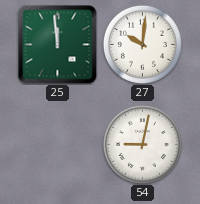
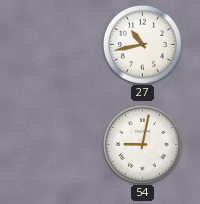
25: 11:59 -> none (57, 44)
27: 10:01 -> 10:43 (142, 44)
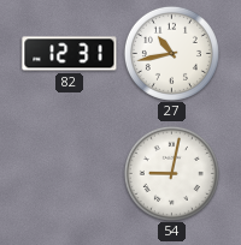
82: none -> 12:31 (70, 54)
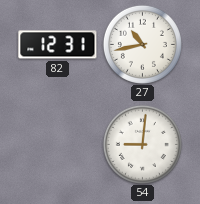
54: 9:02 -> 9:01 (142, 144)
